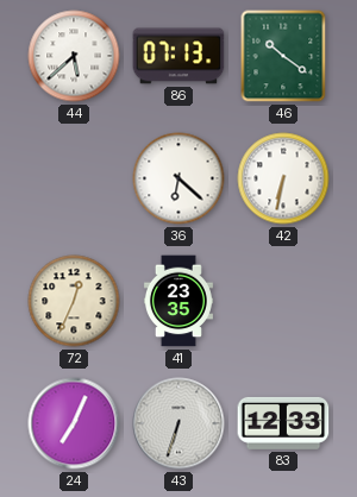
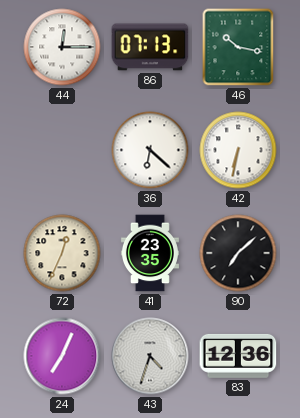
44: 5:38 -> 12:15 (62, 47)
46: 10:21 -> 10:17 (238, 47)
90: none -> 7:08 (238, 253)
43: 6:33 -> 4:33 (150, 356)
83: 12:33 -> 12:36 (238, 356)
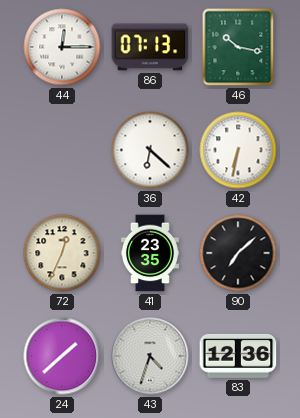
24: 7:04 -> 1:38 (62, 356)
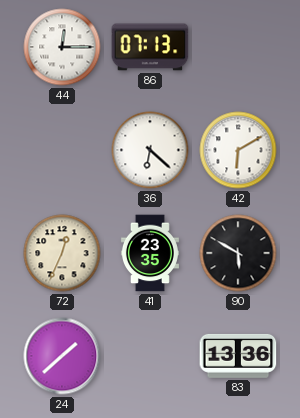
46: 10:17 -> none (238, 47)
42: 6:32 -> 6:10 (238, 150)
90: 7:08 -> 5:50 (238, 253)
43: 4:33 -> none (150, 356)
83: 12:36 -> 13:36 (238, 356)
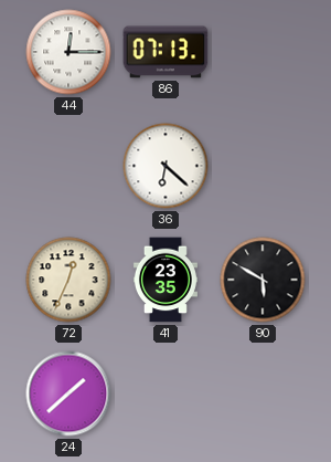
42: 6:10 -> none (238, 150)
83: 13:36 -> none (238, 356)
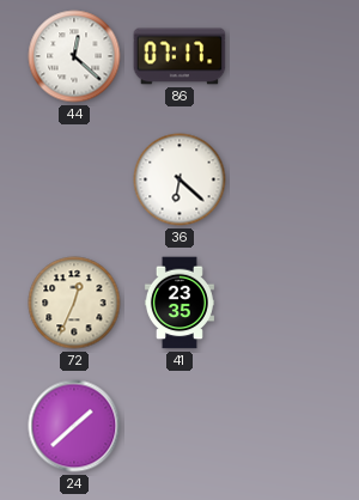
44: 12:15 -> 12:22 (74, 56)
86: 07:13 -> 07:17 (180, 56)
90: 5:50 -> none (263, 280)
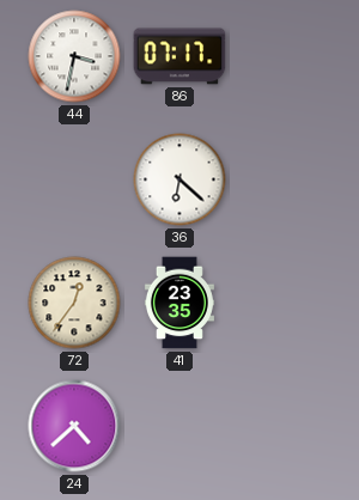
44: 12:22 -> 3:32 (74, 56)
72: 12:34 -> 12:36 (74, 303)
24: 1:38 -> 4:38 (74, 426)
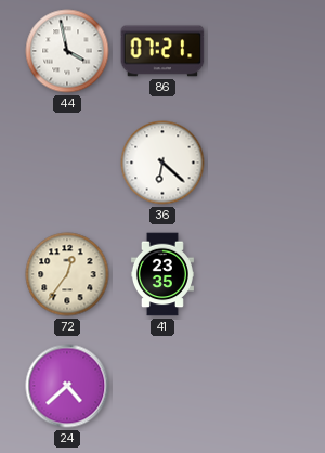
44: 3:32 -> 3:58 (67, 51)
86: 07:17 -> 07:21 (162, 51)
